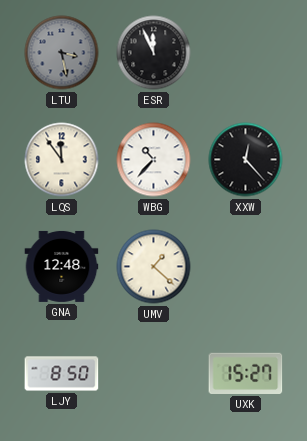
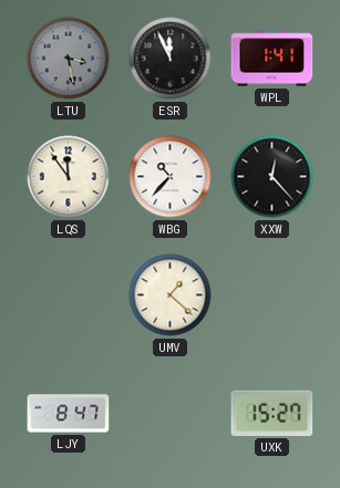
WPL: none -> 1:41 (272, 59)
GNA: 12:48 -> none (62, 266)
LJY: 8:50 -> 8:47 (69, 414)
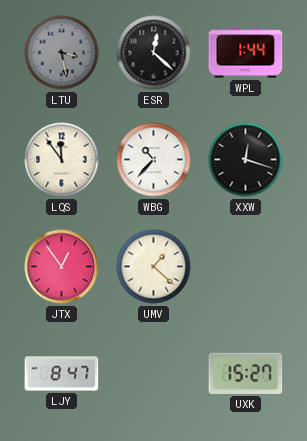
ESR: 11:56 -> 12:22 (154, 53)
WPL: 1:41 -> 1:44 (246, 53)
XXW: 12:23 -> 12:18 (246, 160)
JTX: none -> 12:54 (62, 267)
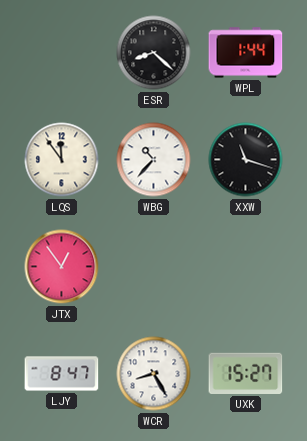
LTU: 3:28 -> none (62, 53)
ESR: 12:22 -> 8:22 (154, 53)
XXW: 12:18 -> 11:18 (246, 160)
UMV: 1:22 -> none (154, 267)
WCR: none -> 8:25 (154, 374)
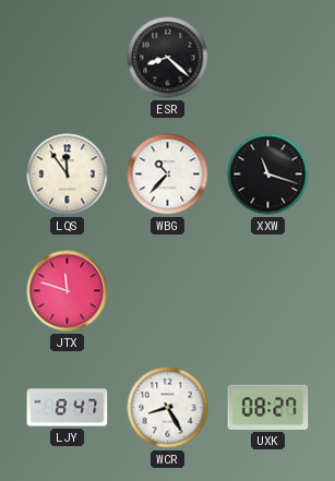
WPL: 1:44 -> none (246, 53)
JTX: 12:54 -> 11:48 (68, 291)
UXK: 15:27 -> 08:27 (268, 407)
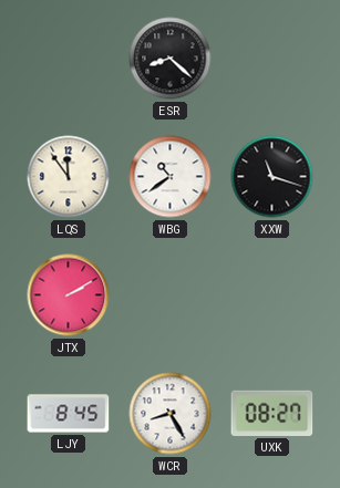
WBG: 10:37 -> 10:39 (171, 177)
JTX: 11:48 -> 2:10 (69, 295)
LJY: 8:47 -> 8:45 (69, 414)
